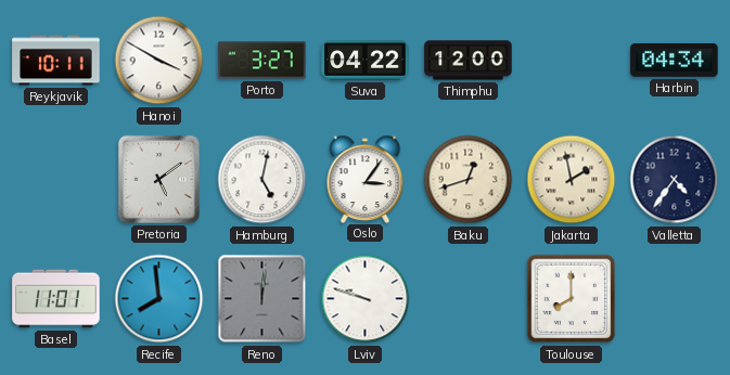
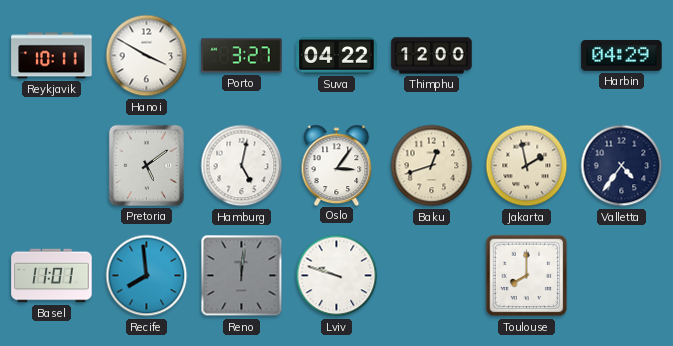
Harbin: 04:34 -> 04:29 (622, 55)
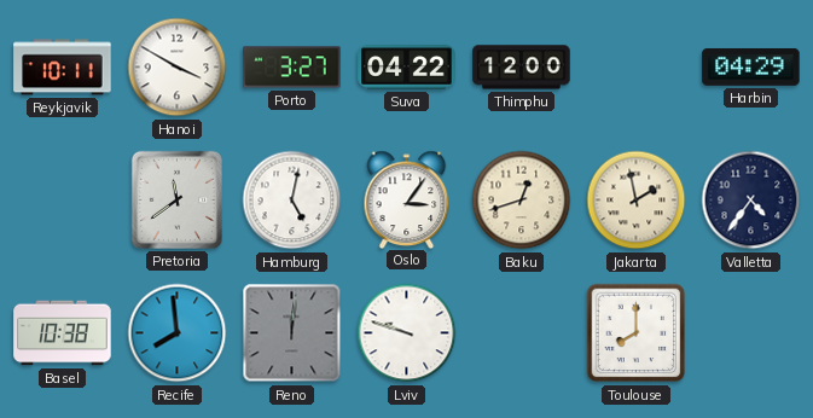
Pretoria: 5:09 -> 11:39 (176, 199)
Basel: 11:01 -> 10:38 (63, 333)
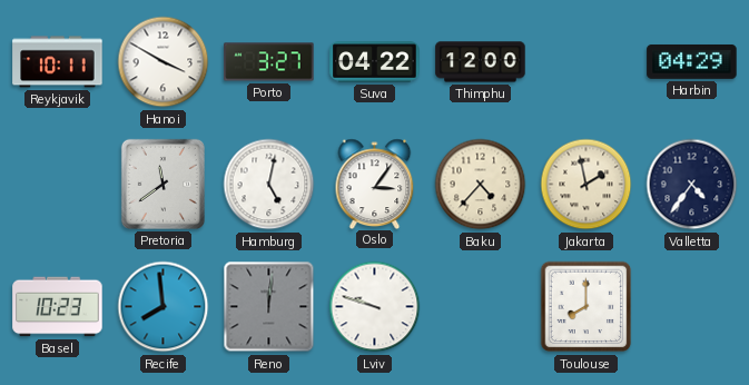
Baku: 12:42 -> 4:37 (481, 185)
Basel: 10:38 -> 10:23 (58, 307)
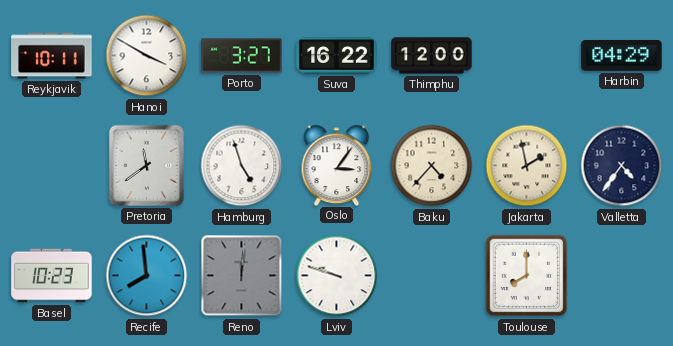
Suva: 04:22 -> 16:22 (337, 56)
Hamburg: 5:02 -> 4:57 (242, 166)
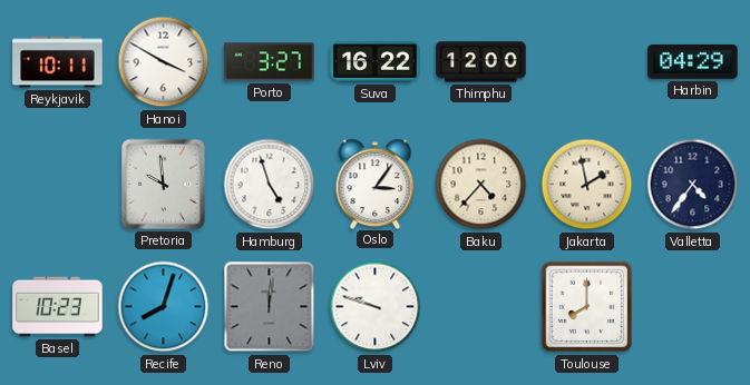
Pretoria: 11:39 -> 9:59 (163, 184)
Recife: 7:59 -> 8:03 (164, 307)
